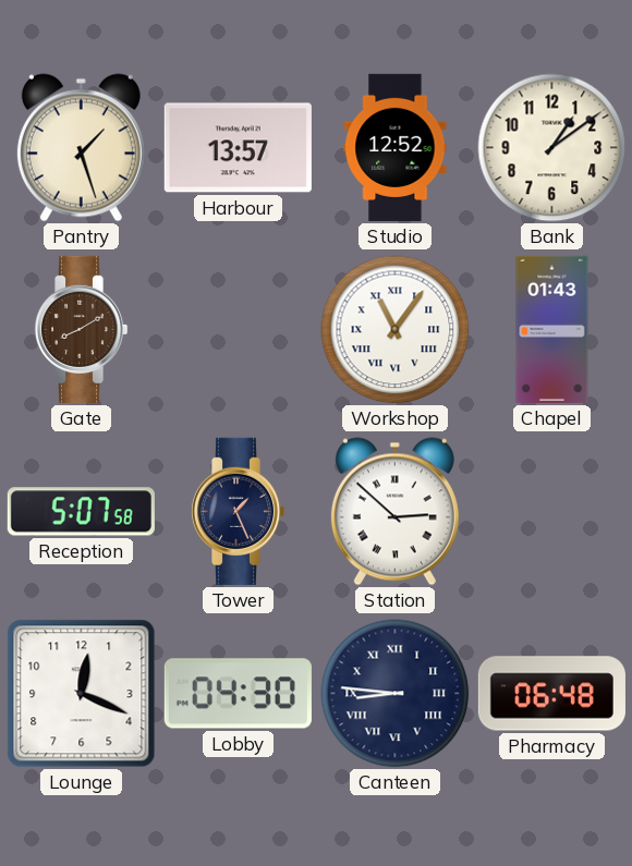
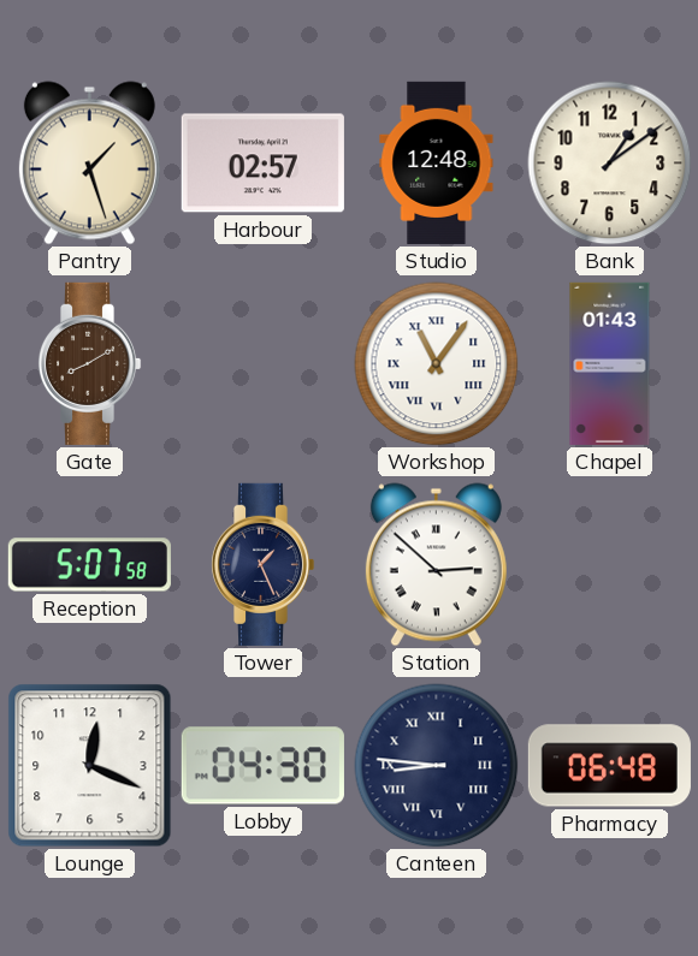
Harbour: 13:57 -> 02:57 (262, 164)
Studio: 12:52 -> 12:48 (437, 162)
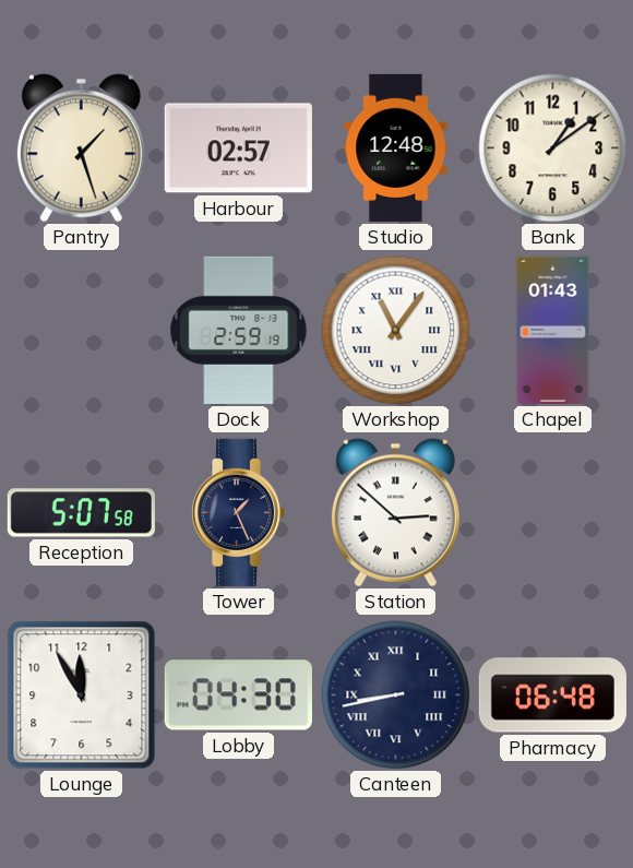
Gate: 8:10 -> none (89, 363)
Dock: none -> 2:59 (239, 330)
Lounge: 12:19 -> 11:55 (82, 695)
Canteen: 8:46 -> 8:43 (396, 695)
